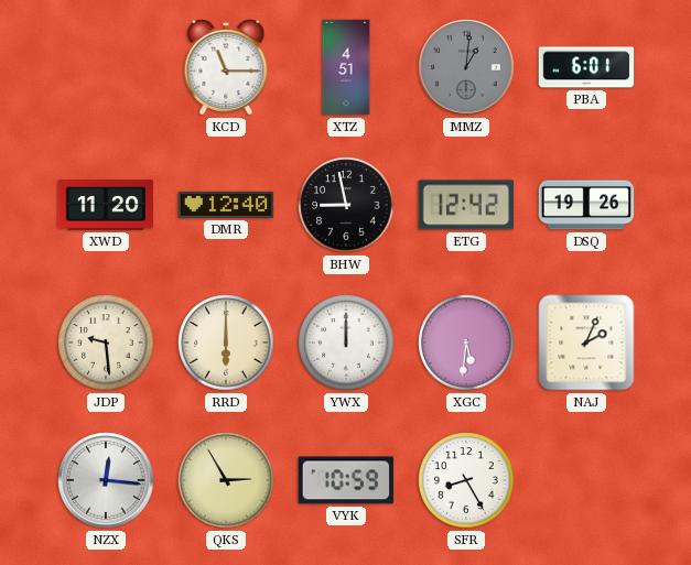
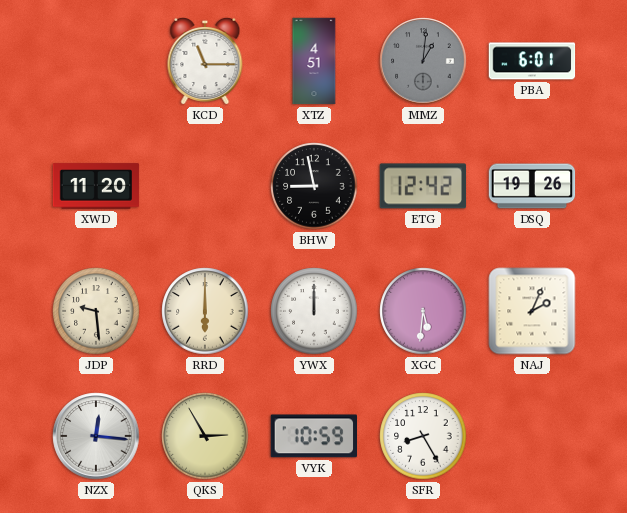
DMR: 12:40 -> none (226, 205)
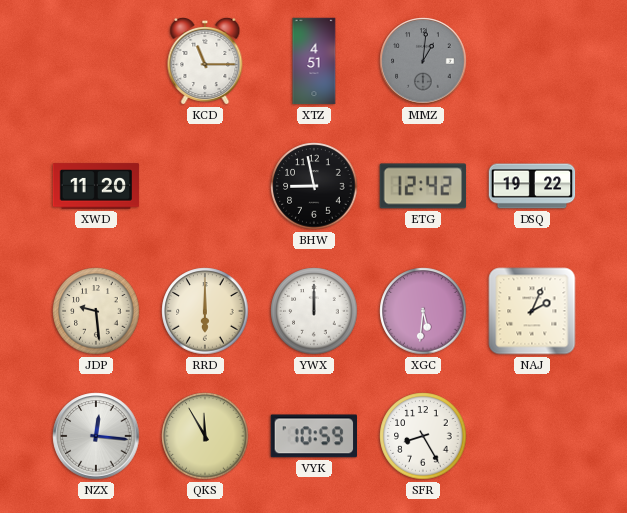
PBA: 6:01 -> none (532, 61)
DSQ: 19:26 -> 19:22 (532, 186)
QKS: 2:55 -> 11:55 (205, 436)
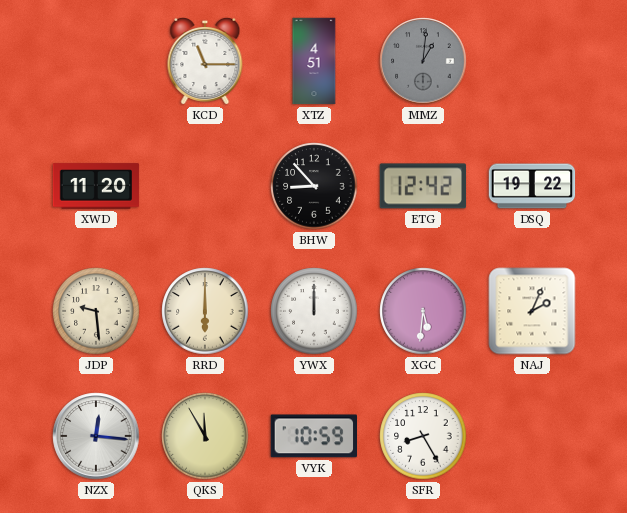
BHW: 8:58 -> 8:53 (314, 186)
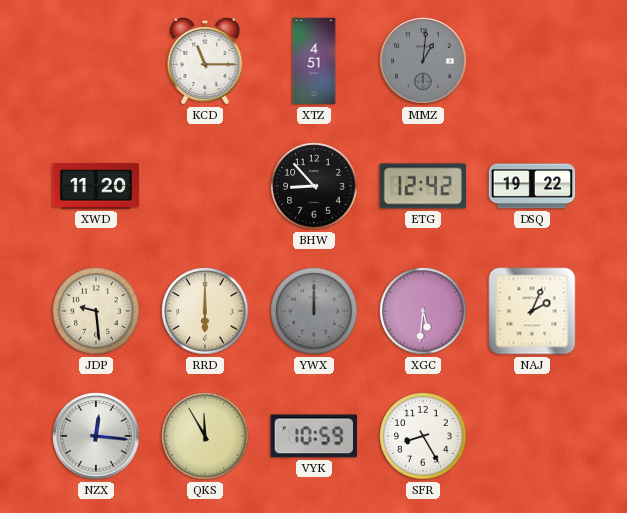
YWX dial: white -> grey (314, 311)
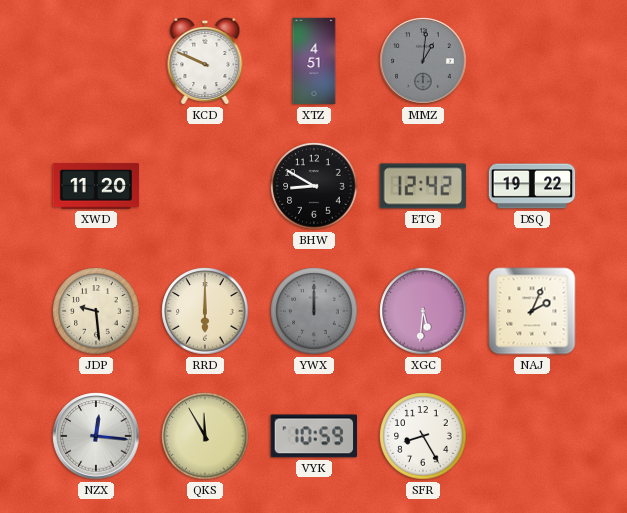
KCD: 11:15 -> 9:49 (205, 61)
BHW: 8:53 -> 8:50 (314, 186)
